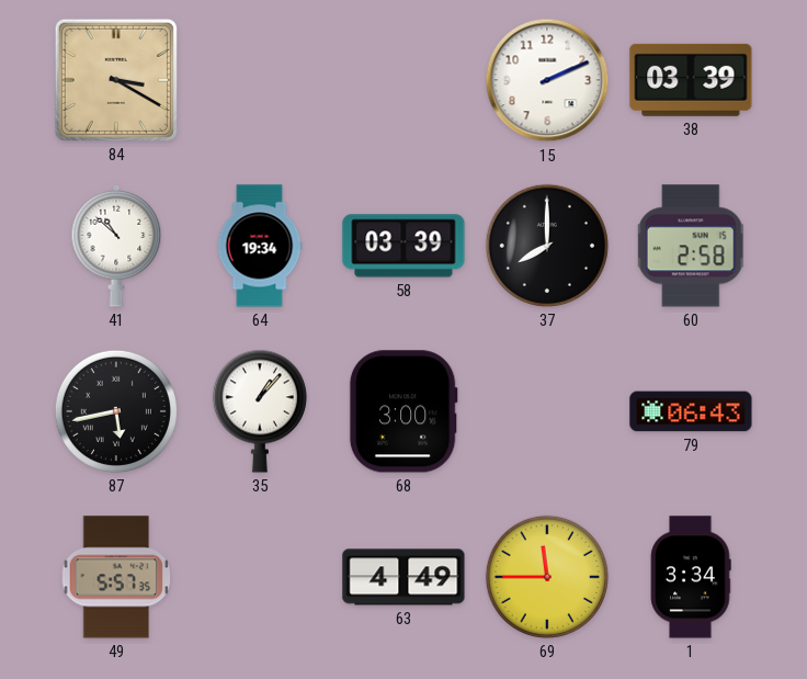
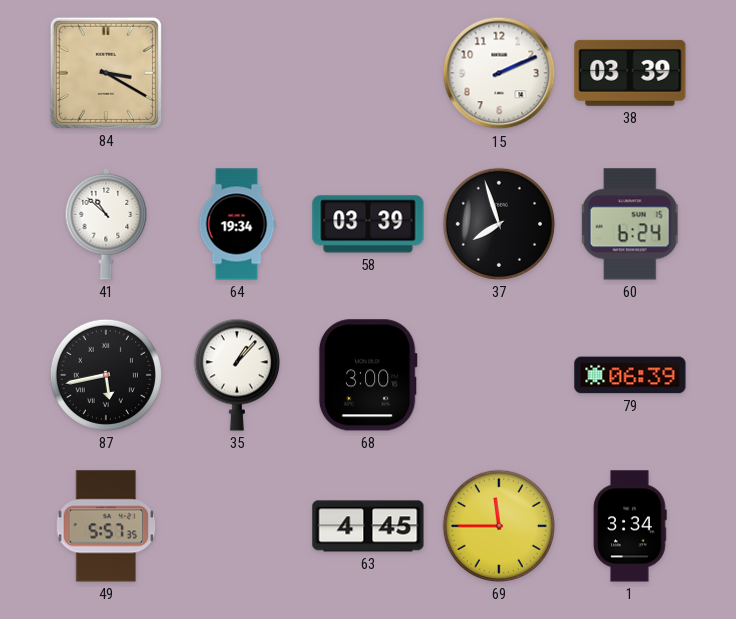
37: 8:00 -> 7:57 (499, 224)
60: 2:58 -> 6:24 (630, 224)
79: 06:43 -> 06:39 (630, 375)
63: 4:49 -> 4:45 (368, 526)
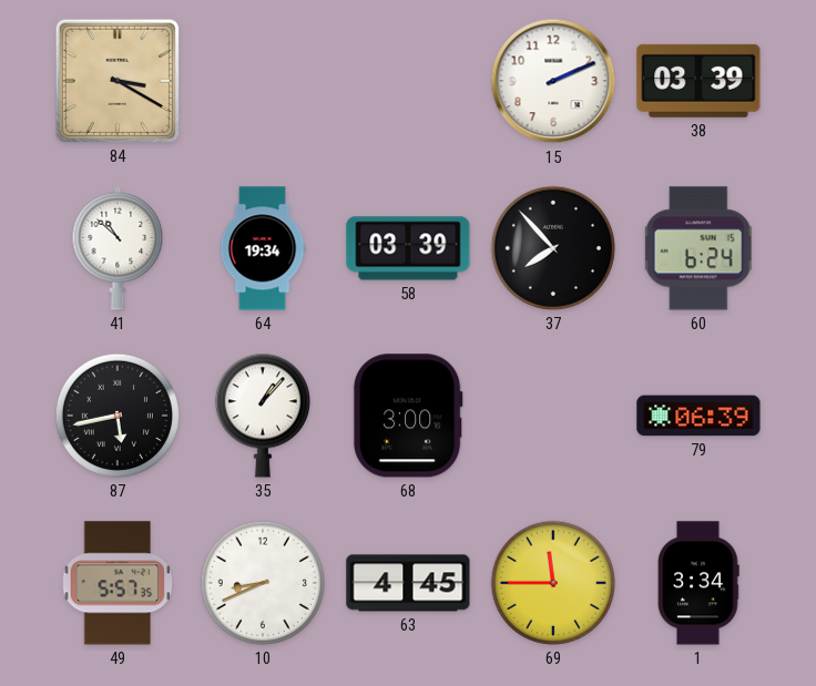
37: 7:57 -> 7:53 (553, 248)
10: none -> 8:41 (263, 583)
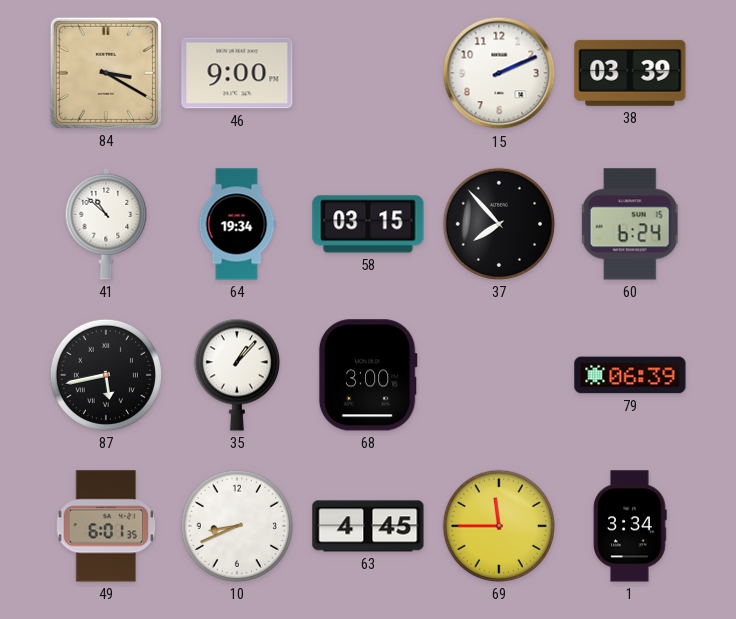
46: none -> 9:00 (237, 73)
58: 03:39 -> 03:15 (368, 224)
49: 5:57 -> 6:01 (106, 526)
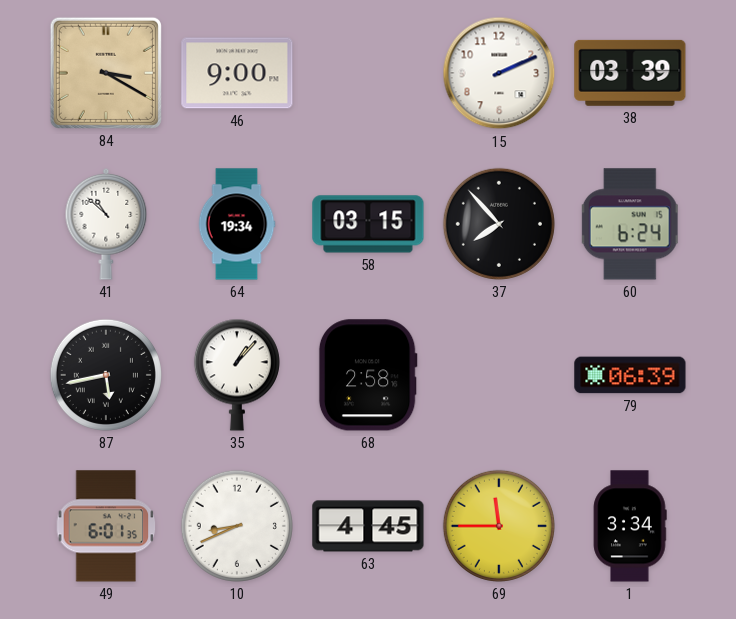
68: 3:00 -> 2:58 (368, 375)
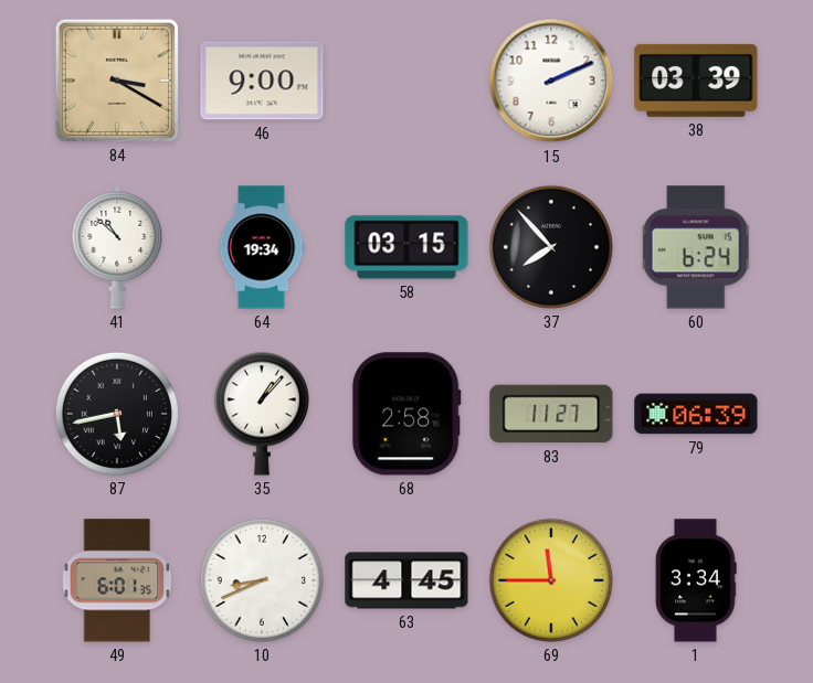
83: none -> 11:27 (551, 414)
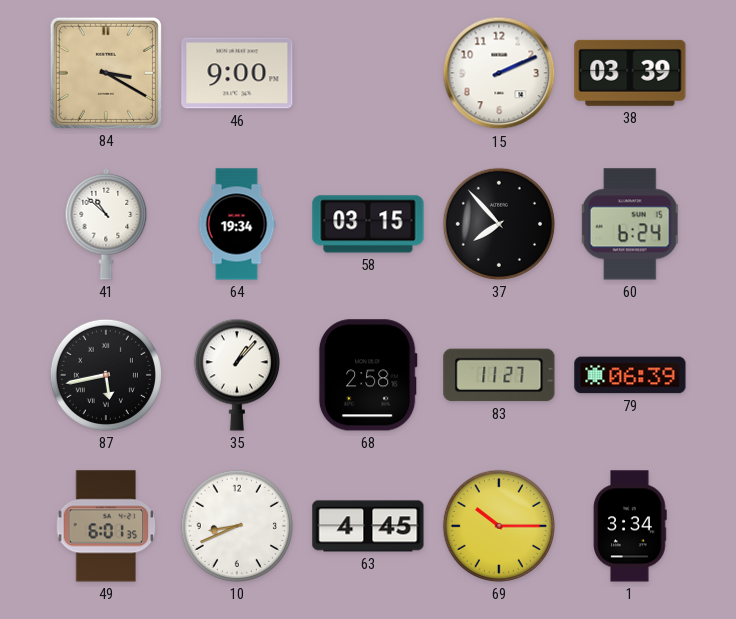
69: 11:45 -> 10:15 (499, 526)
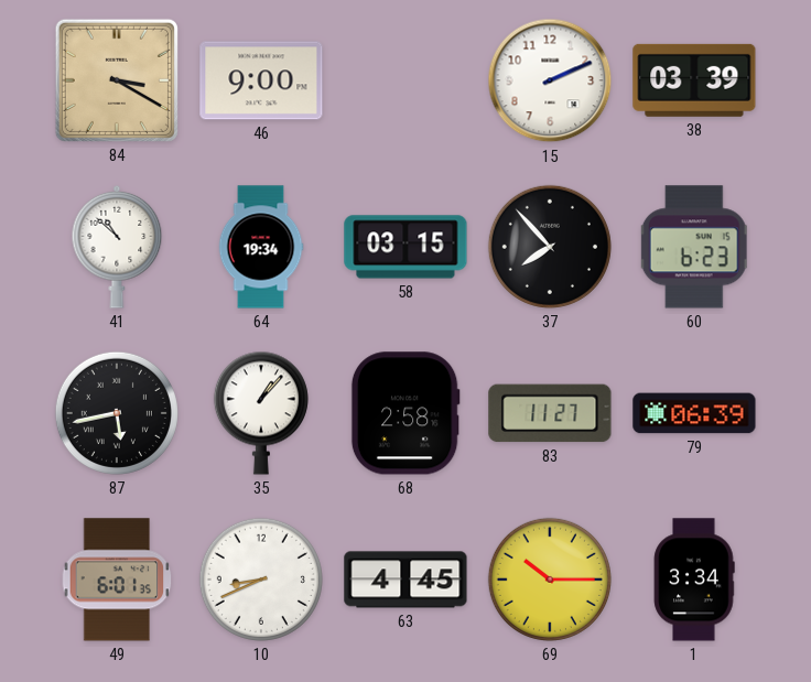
60: 6:24 -> 6:23 (694, 247)
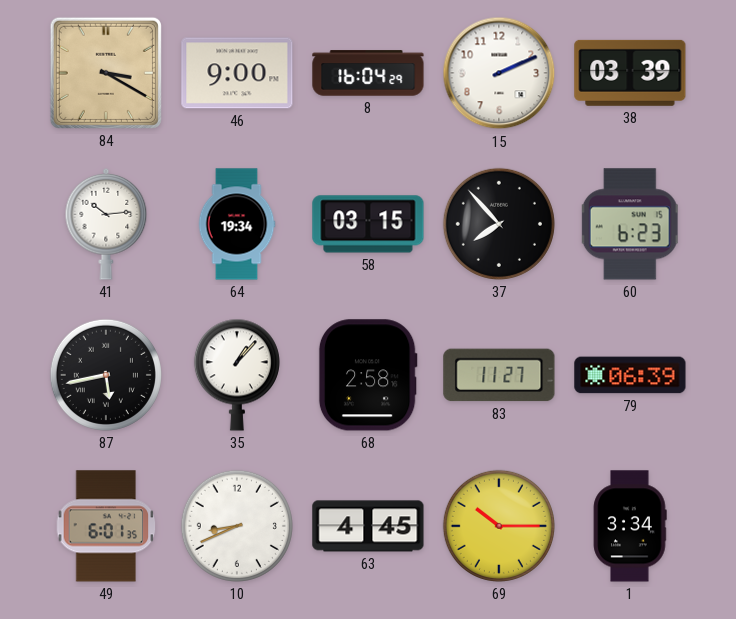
8: none -> 16:04 (368, 73)
41: 10:52 -> 10:14 (106, 224)
